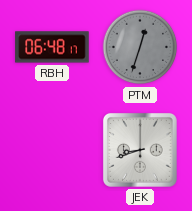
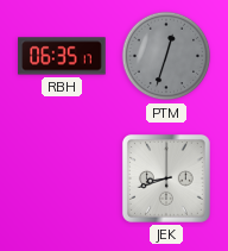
RBH: 06:48 -> 06:35 (62, 56)
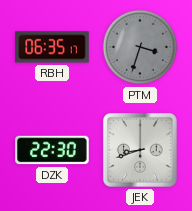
PTM: 12:33 -> 3:33 (140, 47)
DZK: none -> 22:30 (52, 150)
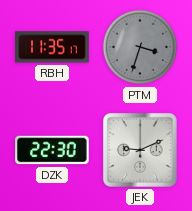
RBH: 06:35 -> 11:35 (52, 47)
JEK: 8:42 -> 9:11 (140, 150)
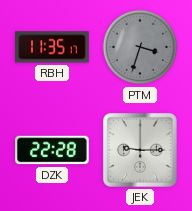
DZK: 22:30 -> 22:28 (52, 150)
JEK: 9:11 -> 9:15 (140, 150)
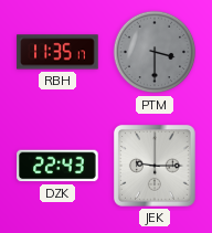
PTM: 3:33 -> 3:30 (155, 52)
DZK: 22:28 -> 22:43 (57, 166)
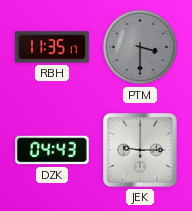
DZK: 22:43 -> 04:43 (52, 150)
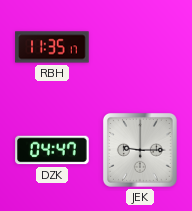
PTM: 3:30 -> none (140, 47)
DZK: 04:43 -> 04:47 (52, 150)
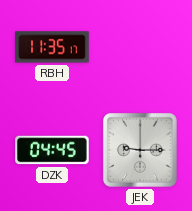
DZK: 04:47 -> 04:45 (52, 150)
